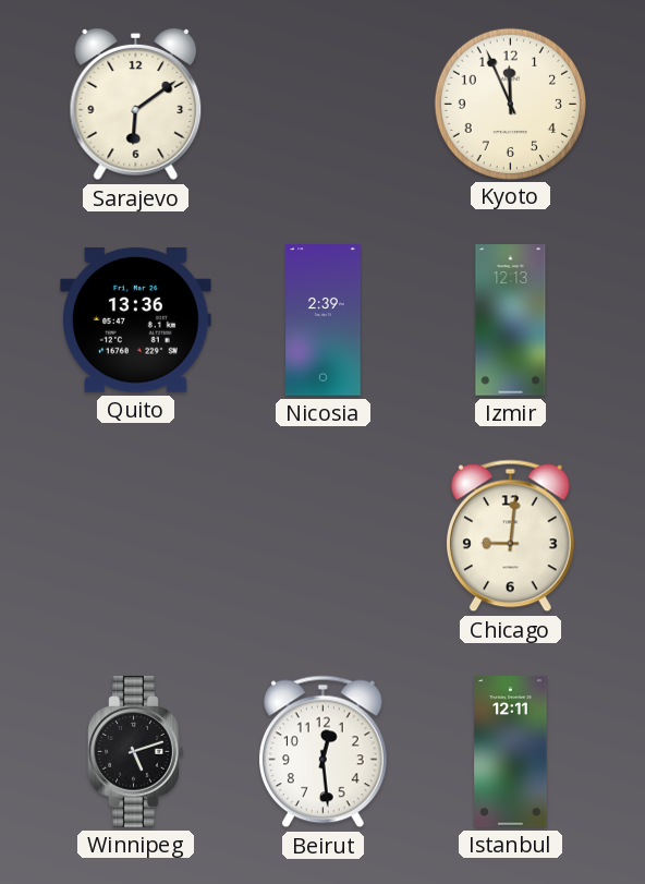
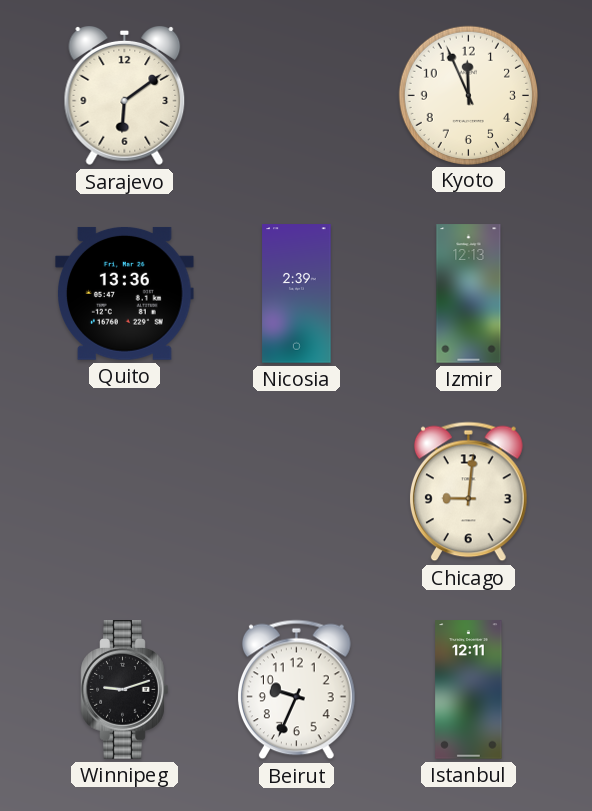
Winnipeg: 5:12 -> 9:12 (125, 690)
Beirut: 12:29 -> 9:34 (296, 690)
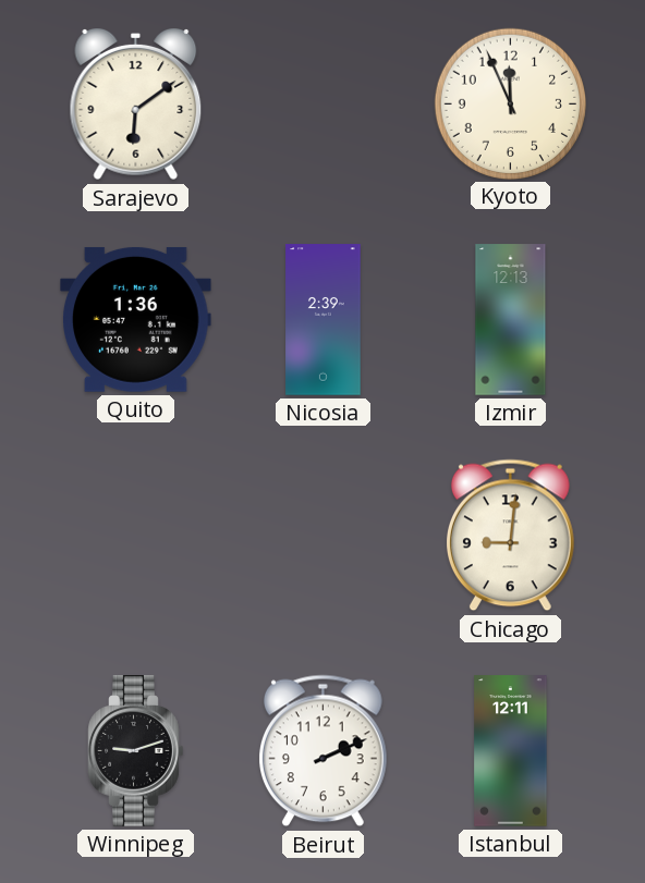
Quito: 13:36 -> 1:36 (136, 319)
Beirut: 9:34 -> 2:11 (322, 751)
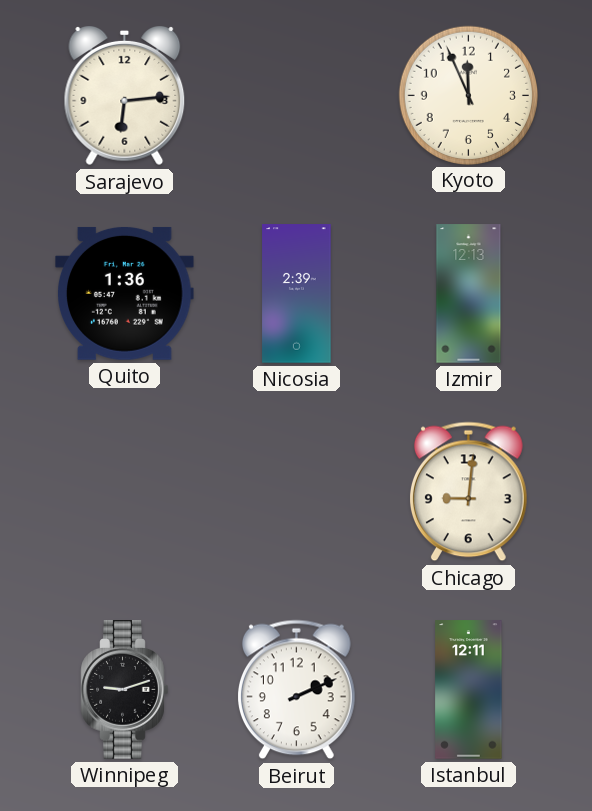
Sarajevo: 6:09 -> 6:14 (125, 97)
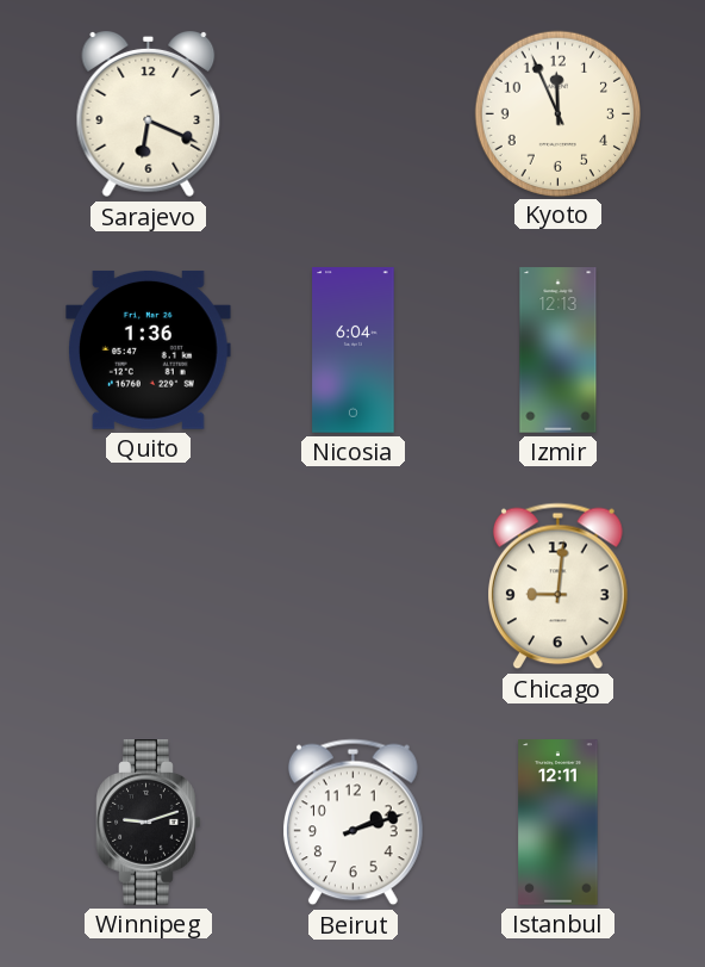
Sarajevo: 6:14 -> 6:19 (149, 116)
Nicosia: 2:39 -> 6:04 (354, 351)
Beirut: 2:11 -> 2:12 (352, 823)
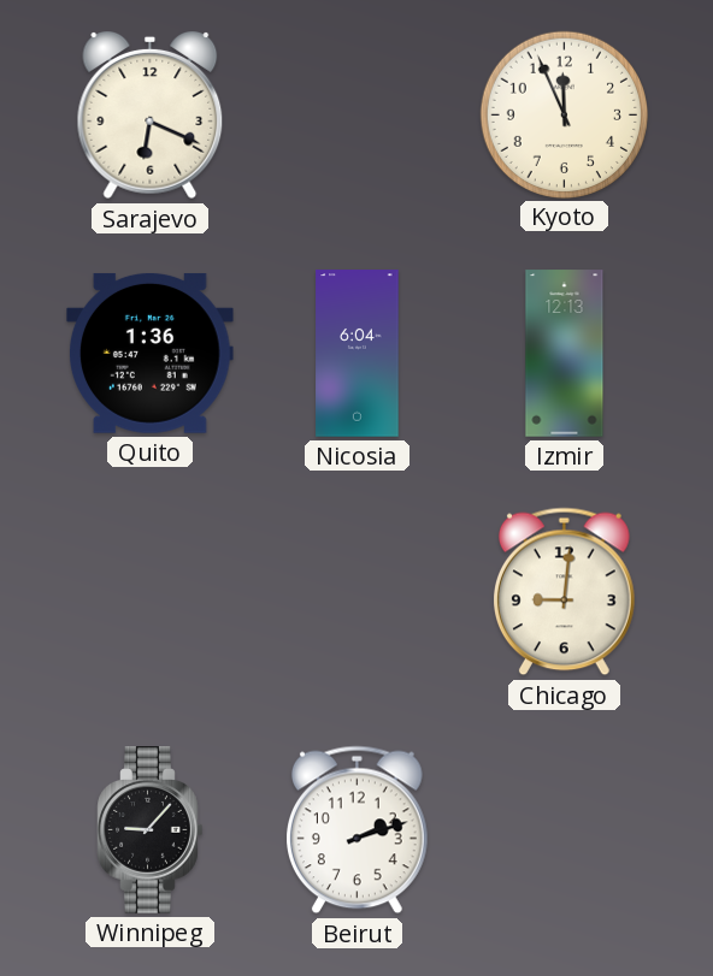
Winnipeg: 9:12 -> 9:07 (151, 830)
Istanbul: 12:11 -> none (559, 823)
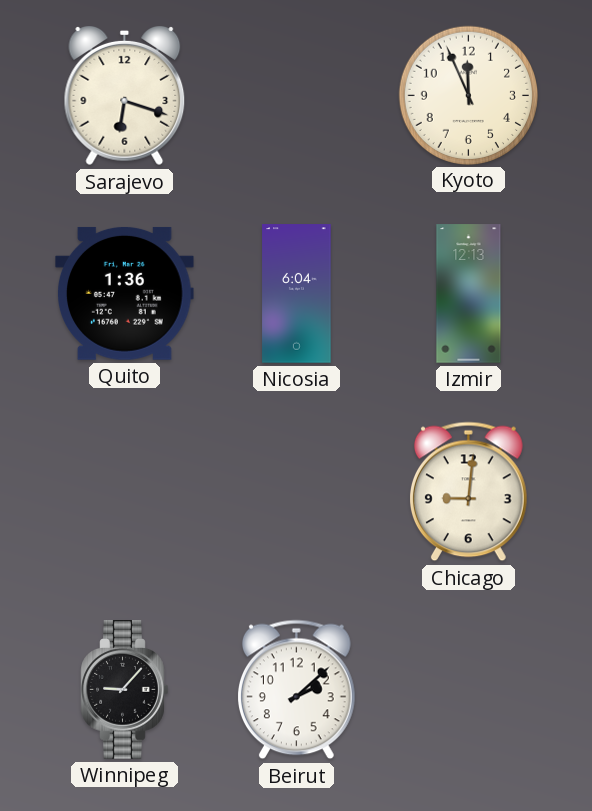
Sarajevo: 6:19 -> 6:18 (125, 97)
Beirut: 2:12 -> 2:08 (296, 690)
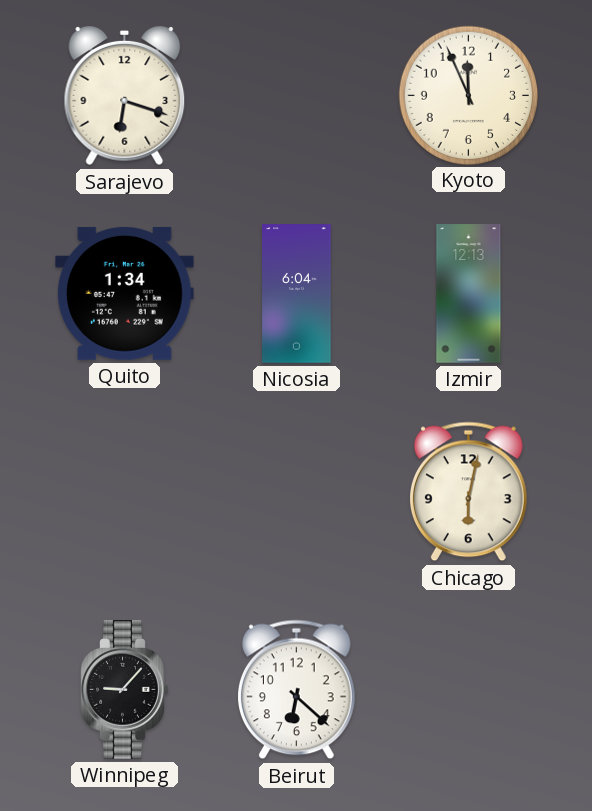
Quito: 1:36 -> 1:34 (125, 293)
Chicago: 9:01 -> 6:02 (468, 492)
Beirut: 2:08 -> 6:22 (296, 690)
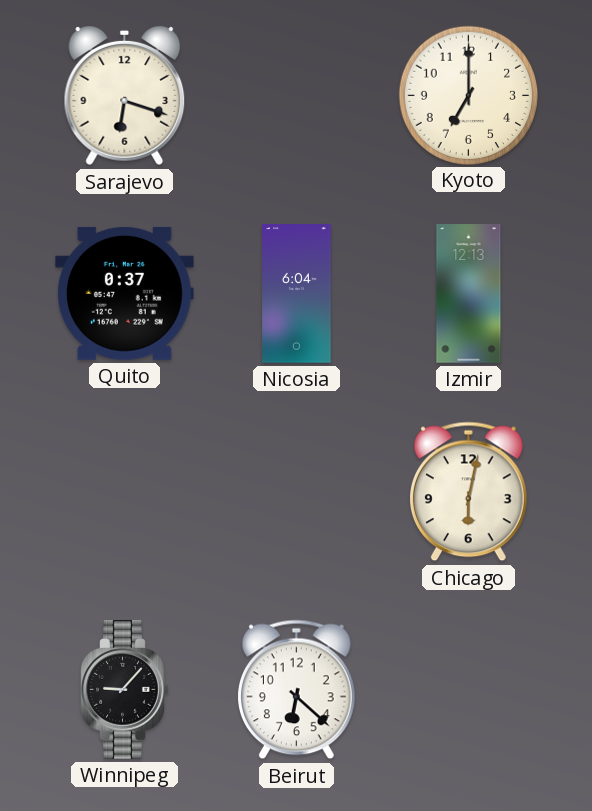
Kyoto: 11:56 -> 7:00 (468, 95)
Quito: 1:34 -> 0:37 (125, 293)
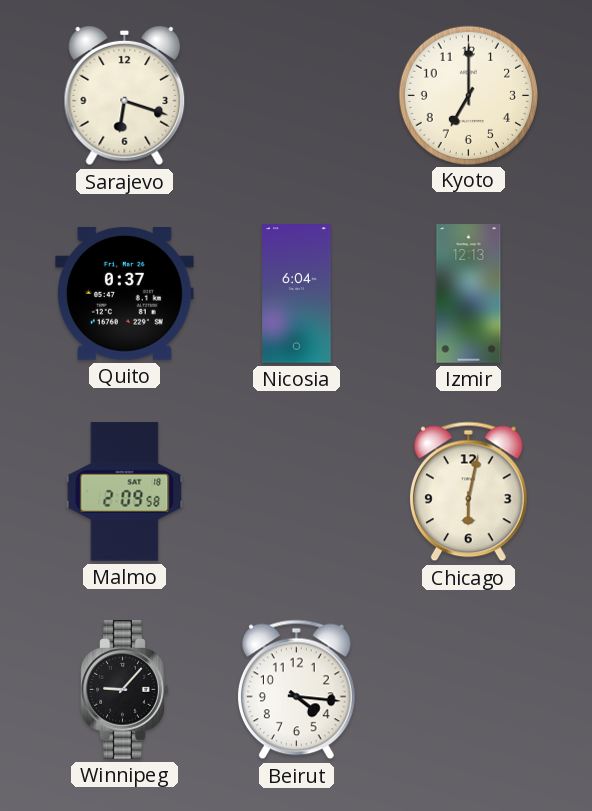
Malmo: none -> 2:09 (125, 492)
Beirut: 6:22 -> 4:16 (296, 690)
